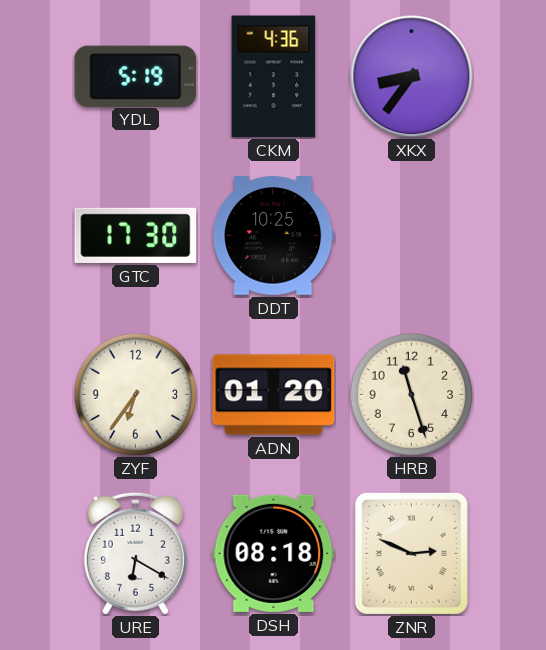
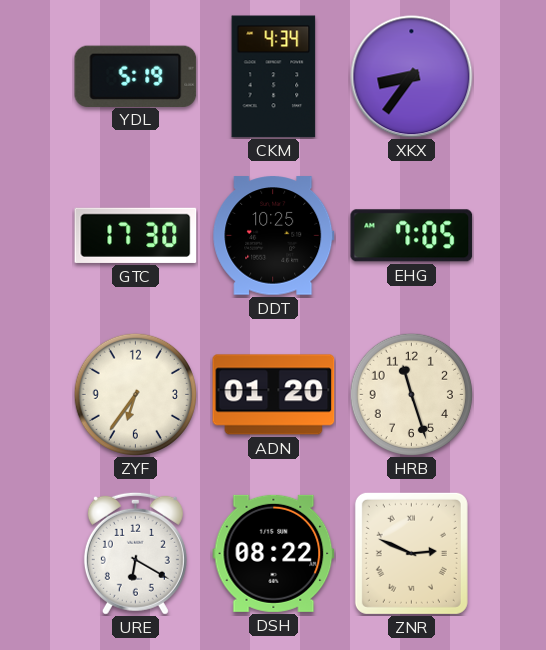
CKM: 4:36 -> 4:34 (274, 77)
EHG: none -> 7:05 (412, 236)
DSH: 08:18 -> 08:22 (274, 553)
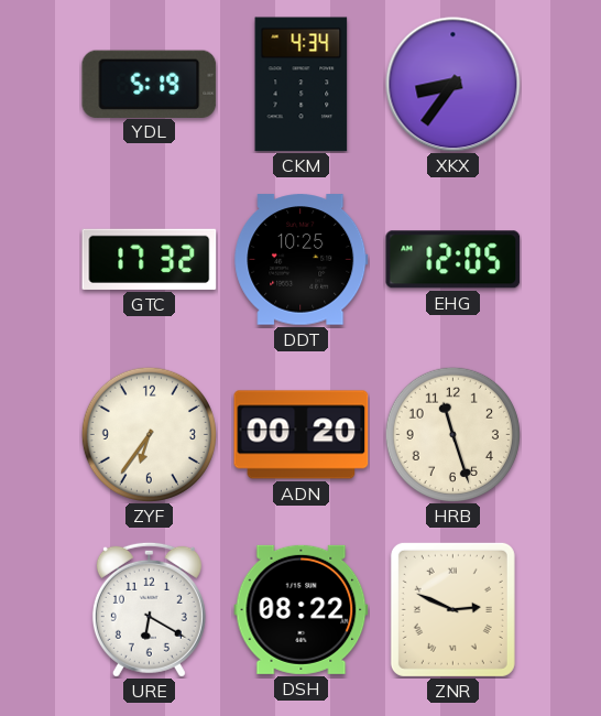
GTC: 17:30 -> 17:32 (150, 259)
EHG: 7:05 -> 12:05 (454, 260)
ADN: 01:20 -> 00:20 (302, 435)
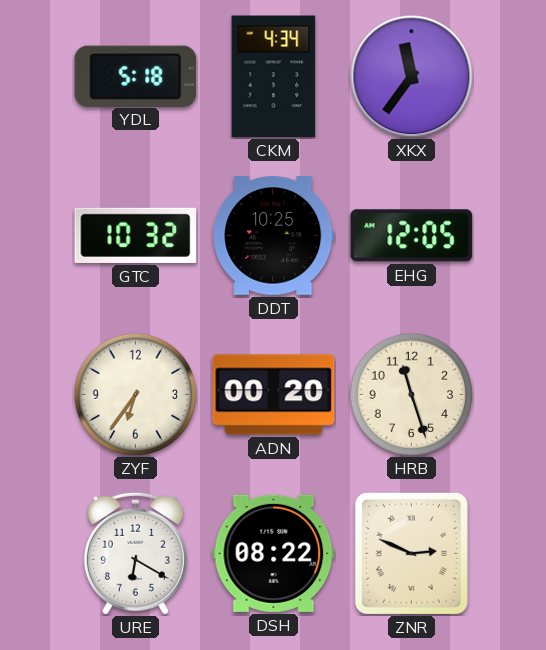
YDL: 5:19 -> 5:18 (136, 76)
XKX: 8:36 -> 11:36 (412, 77)
GTC: 17:32 -> 10:32 (136, 235)
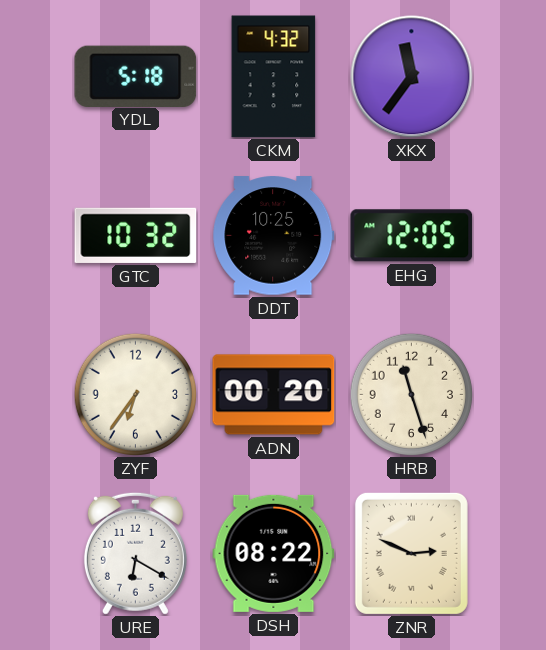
CKM: 4:34 -> 4:32 (274, 77)
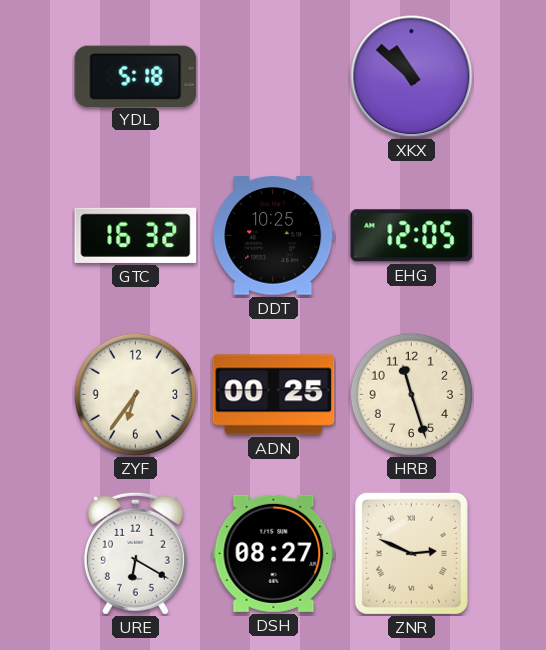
CKM: 4:32 -> none (274, 77)
XKX: 11:36 -> 10:52 (412, 77)
GTC: 10:32 -> 16:32 (136, 235)
ADN: 00:20 -> 00:25 (274, 395)
DSH: 08:22 -> 08:27 (274, 553)
